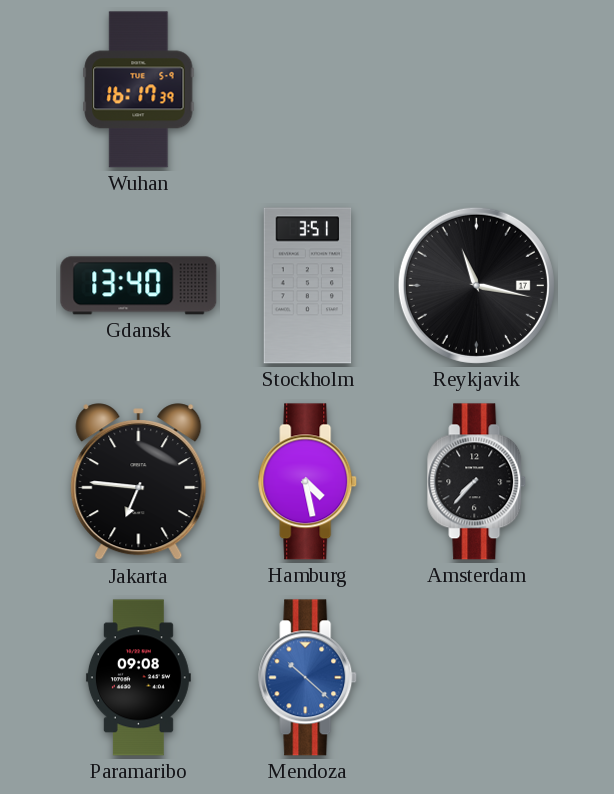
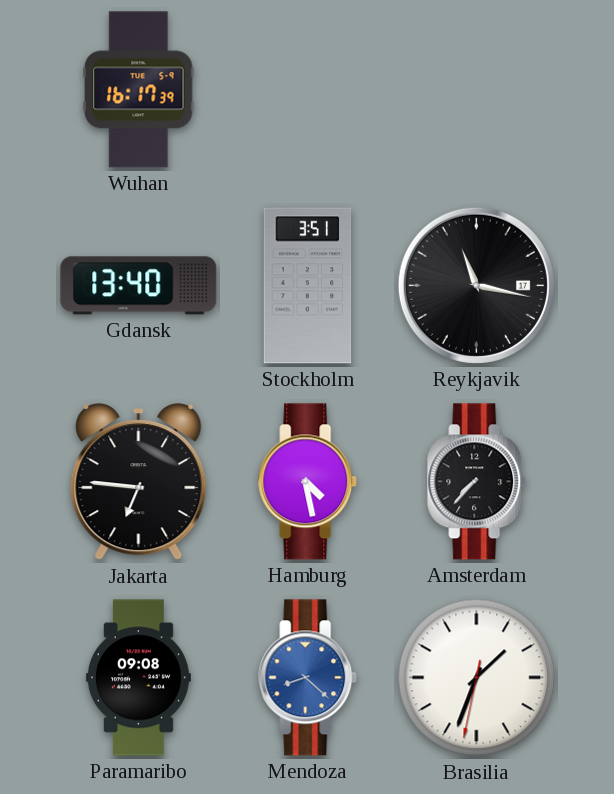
Mendoza: 10:22 -> 8:22 (308, 678)
Brasilia: none -> 1:33 (477, 678)
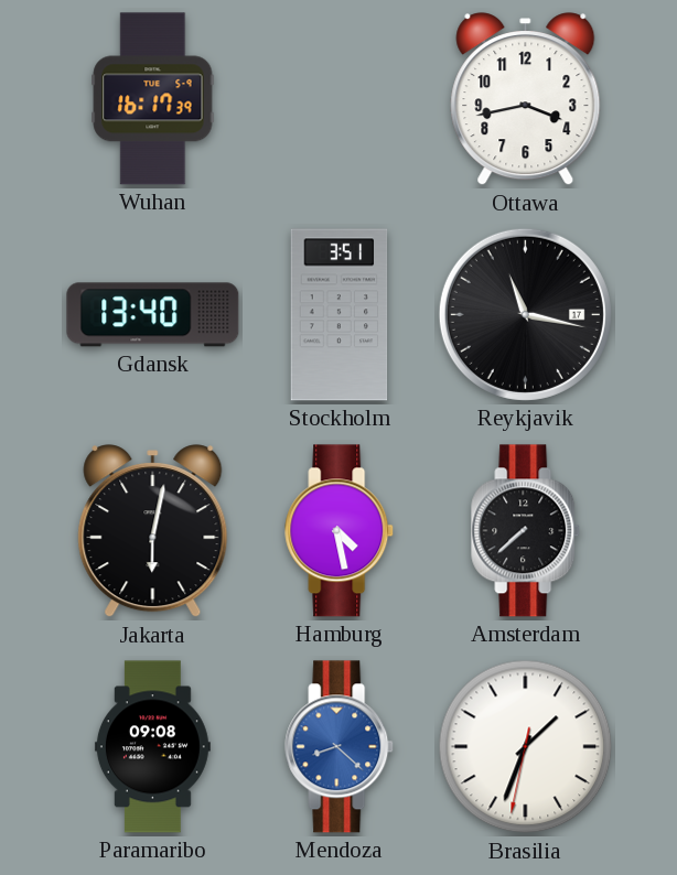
Ottawa: none -> 3:43 (526, 99)
Jakarta: 6:46 -> 6:02 (153, 531)
Amsterdam: 7:37 -> 7:38 (526, 531)
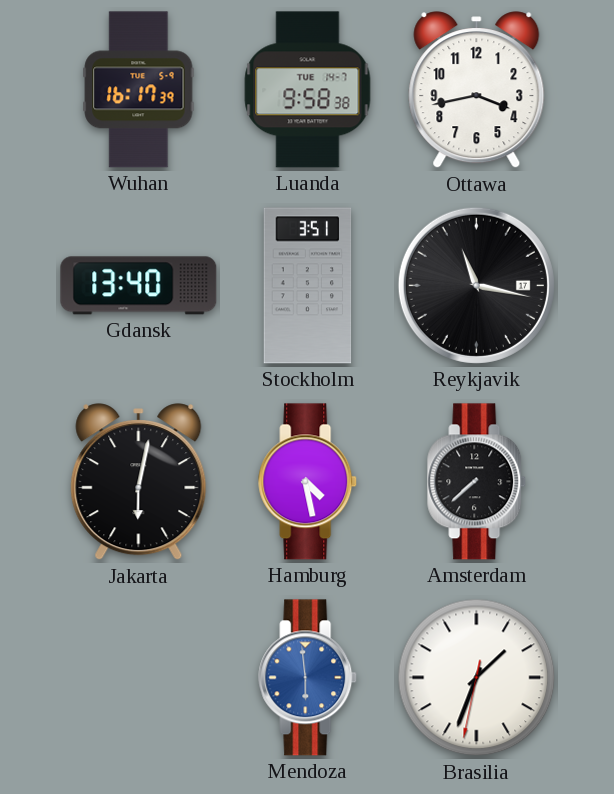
Luanda: none -> 9:58 (308, 90)
Paramaribo: 09:08 -> none (152, 747)
Mendoza: 8:22 -> 5:59 (308, 678)
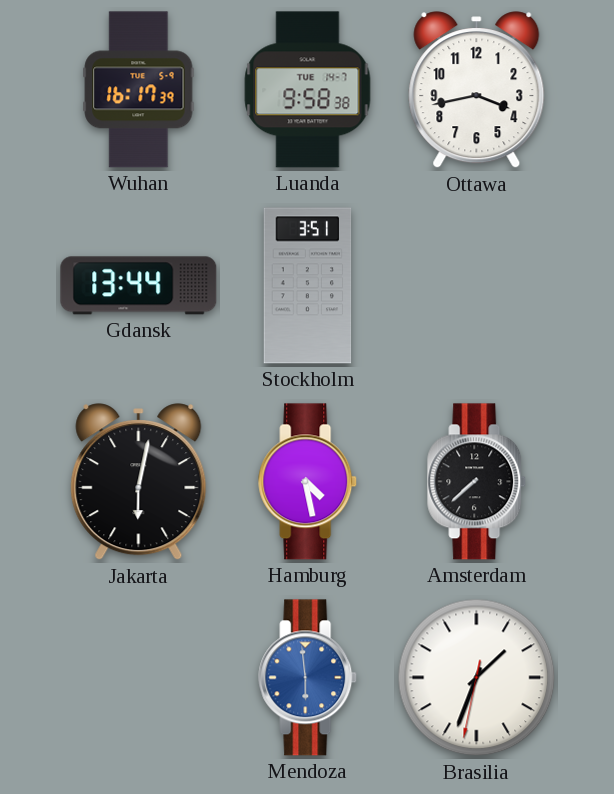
Gdansk: 13:40 -> 13:44 (139, 286)
Reykjavik: 11:17 -> none (476, 285)
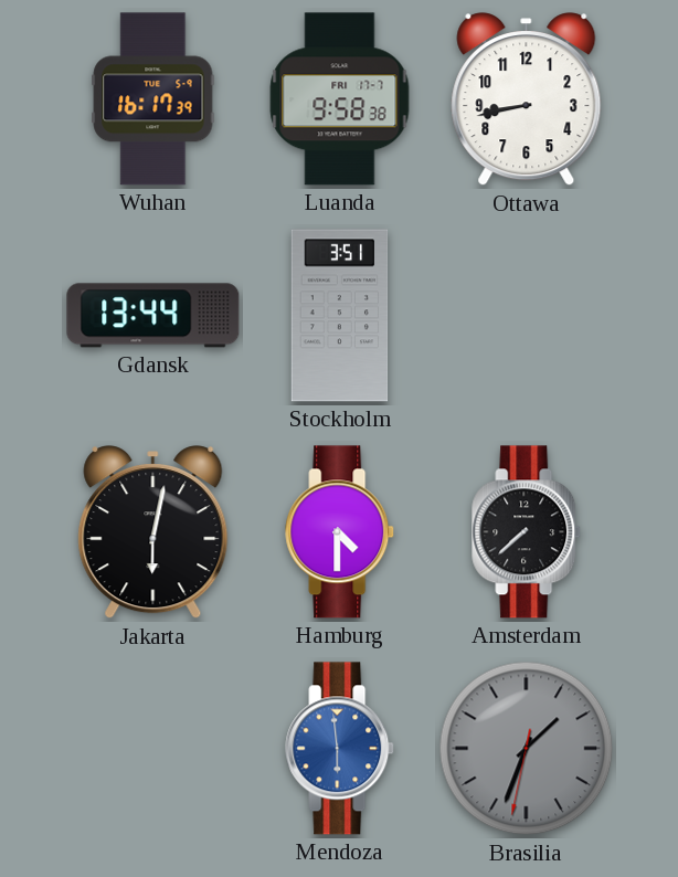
Luanda date: TUE 14-7 -> FRI 17-7 (340, 99)
Ottawa: 3:43 -> 8:43 (527, 99)
Hamburg: 4:28 -> 4:30 (340, 532)
Brasilia dial: white -> grey (527, 749)
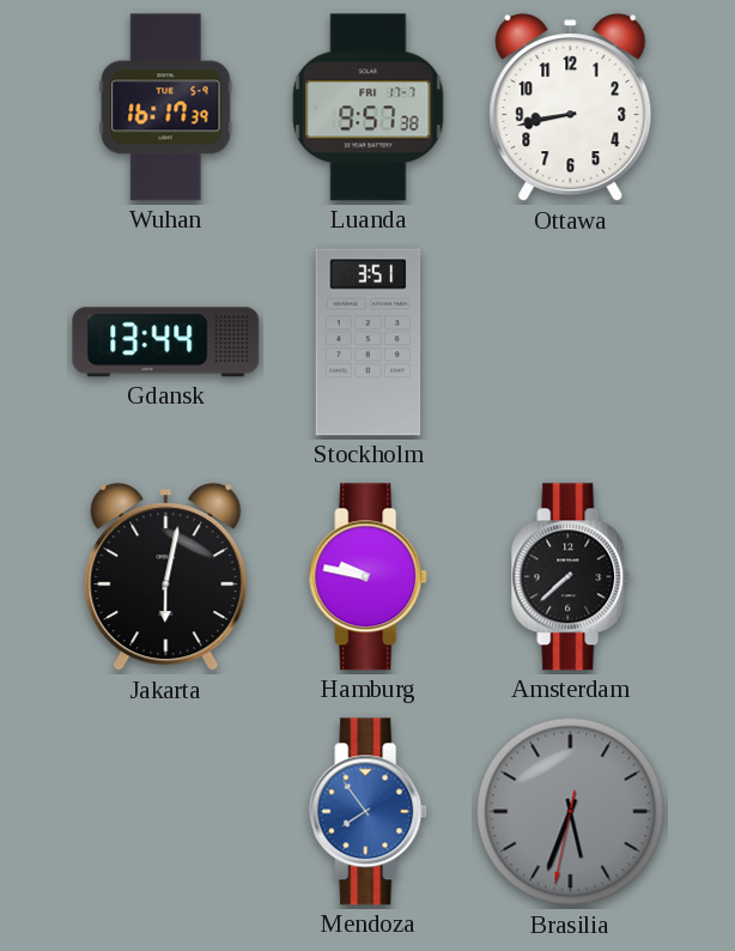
Luanda: 9:58 -> 9:57 (369, 108)
Hamburg: 4:30 -> 9:47 (369, 577)
Mendoza: 5:59 -> 7:54 (369, 812)
Brasilia: 1:33 -> 5:33 (571, 812)
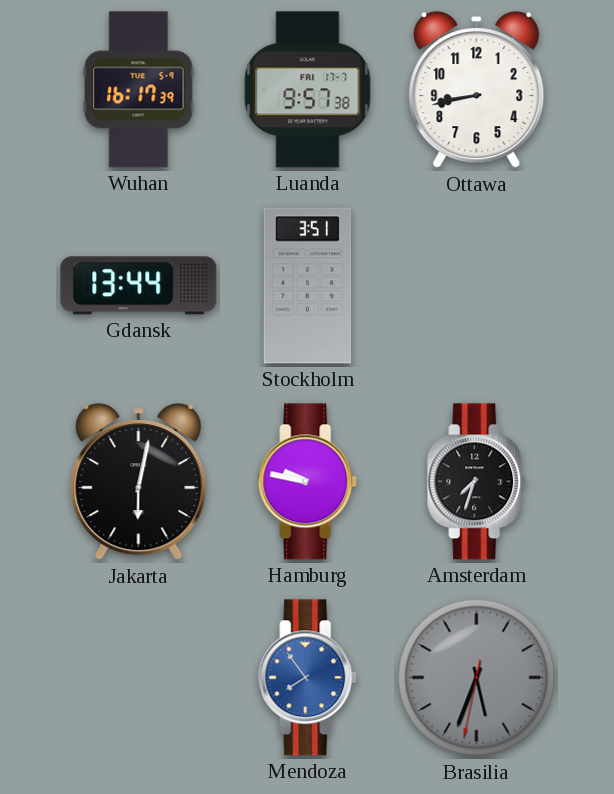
Amsterdam: 7:38 -> 7:33 (477, 482)
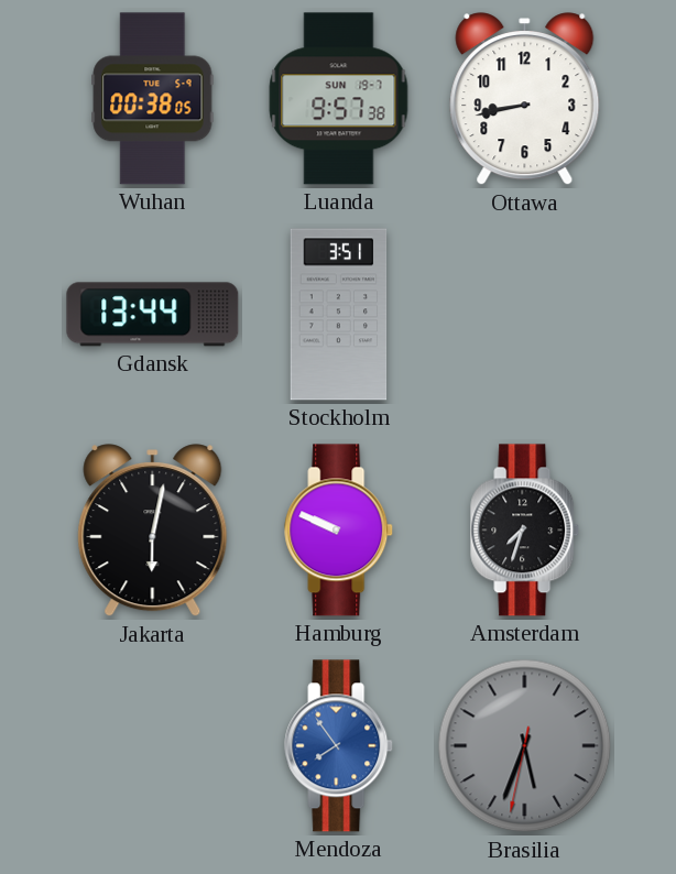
Wuhan: 16:17 -> 00:38 (153, 99)
Luanda date: FRI 17-7 -> SUN 19-7 (339, 99)
Hamburg: 9:47 -> 9:49 (339, 531)
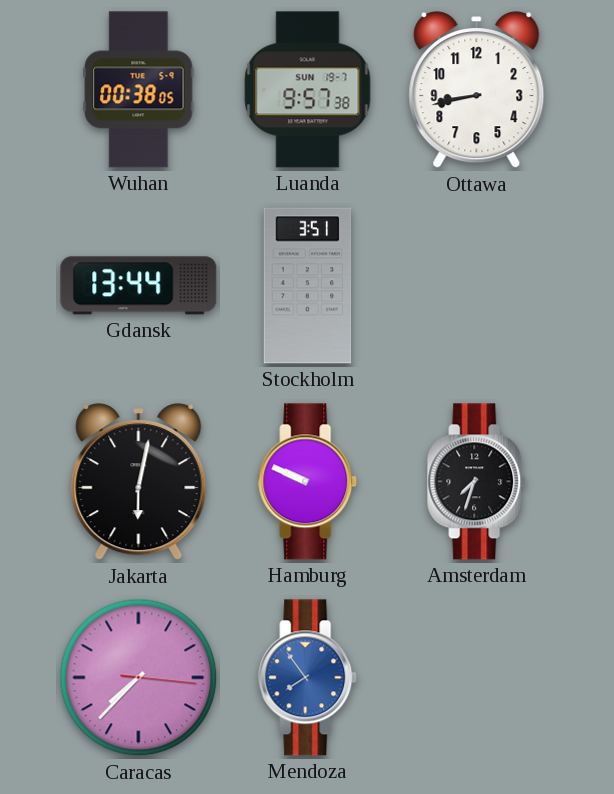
Caracas: none -> 7:37 (139, 678)
Brasilia: 5:33 -> none (525, 746)
